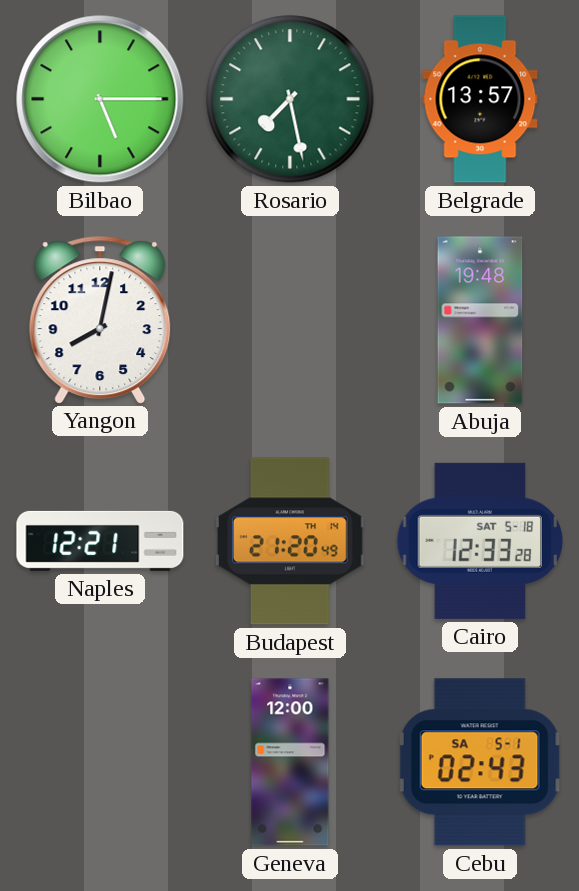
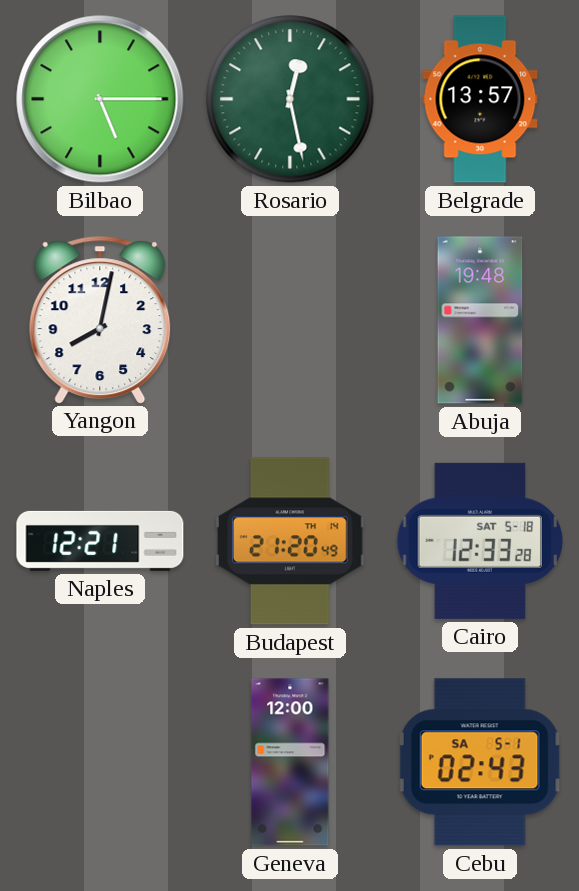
Rosario: 7:28 -> 12:28 (290, 99)
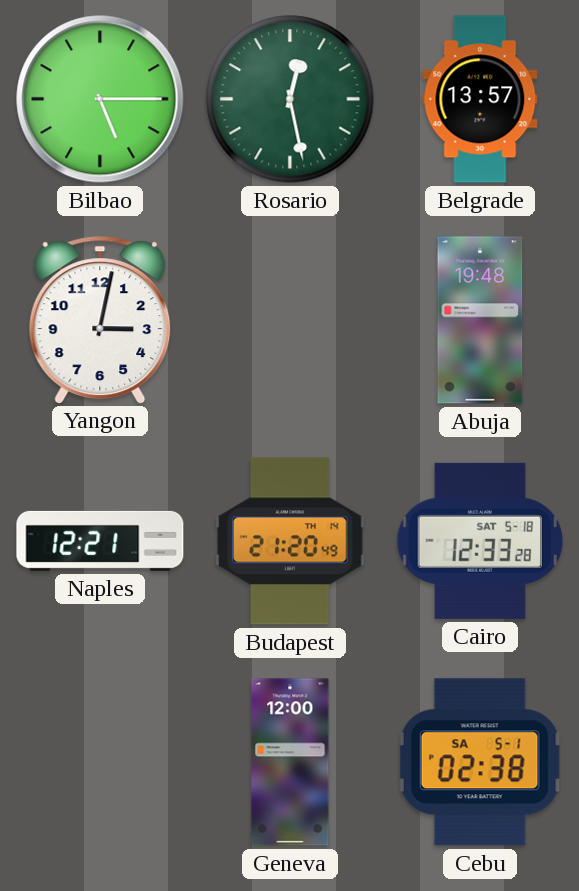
Yangon: 8:02 -> 3:02 (100, 320)
Cebu: 02:43 -> 02:38 (480, 762)
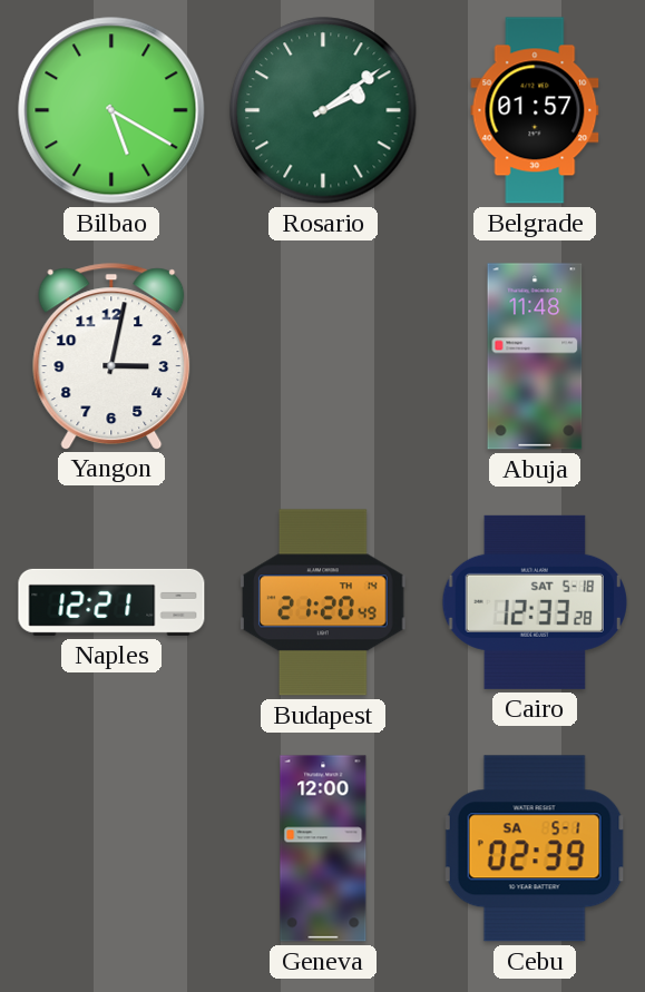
Bilbao: 5:15 -> 5:20 (111, 110)
Rosario: 12:28 -> 2:09 (323, 110)
Belgrade: 13:57 -> 01:57 (535, 110)
Abuja: 19:48 -> 11:48 (535, 356)
Cebu: 02:38 -> 02:39 (535, 848)
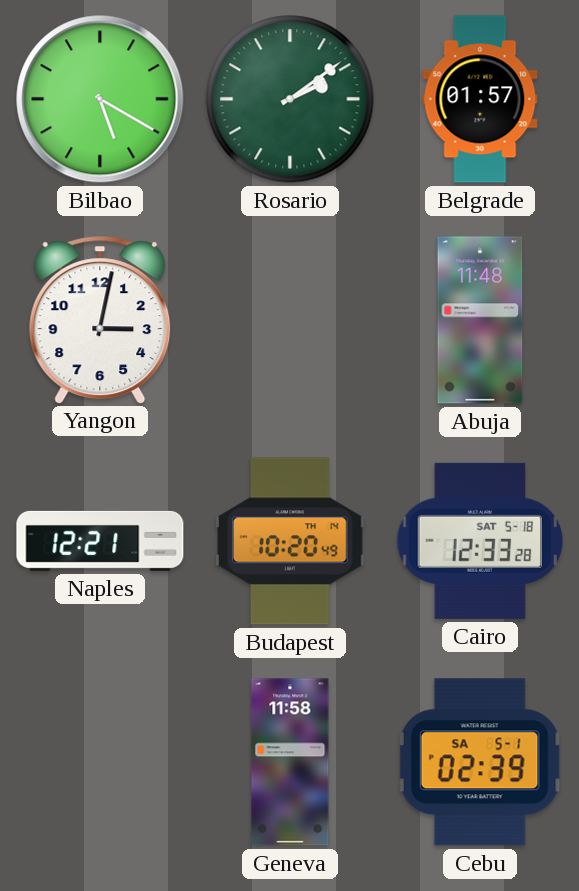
Budapest: 21:20 -> 10:20 (290, 541)
Geneva: 12:00 -> 11:58 (290, 762)
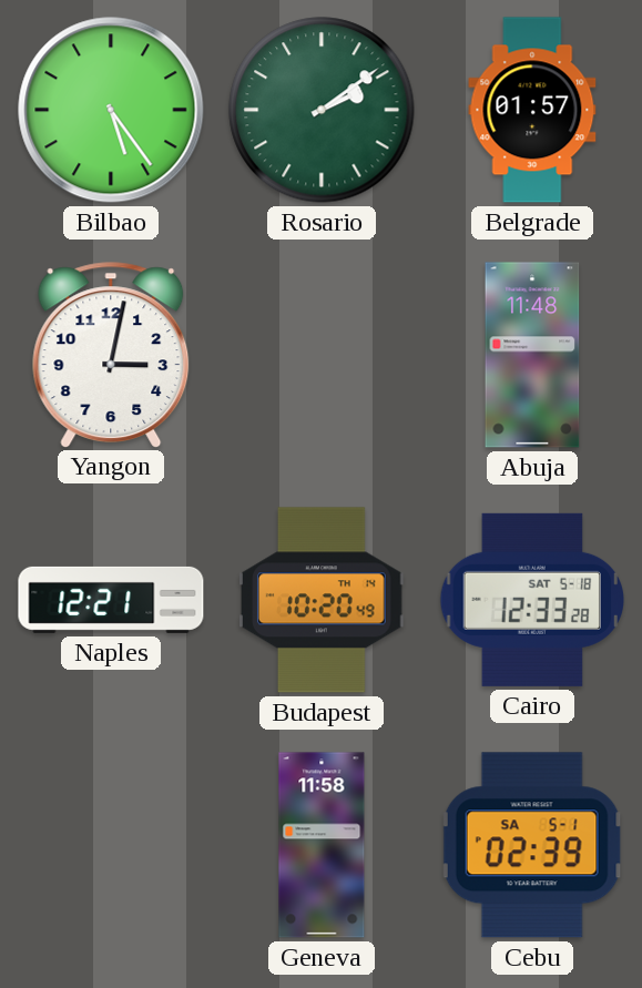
Bilbao: 5:20 -> 5:24 (111, 110)
